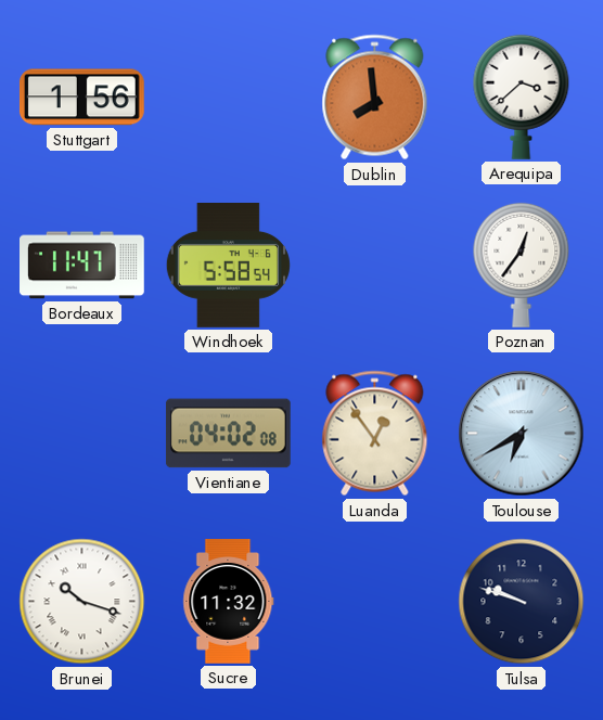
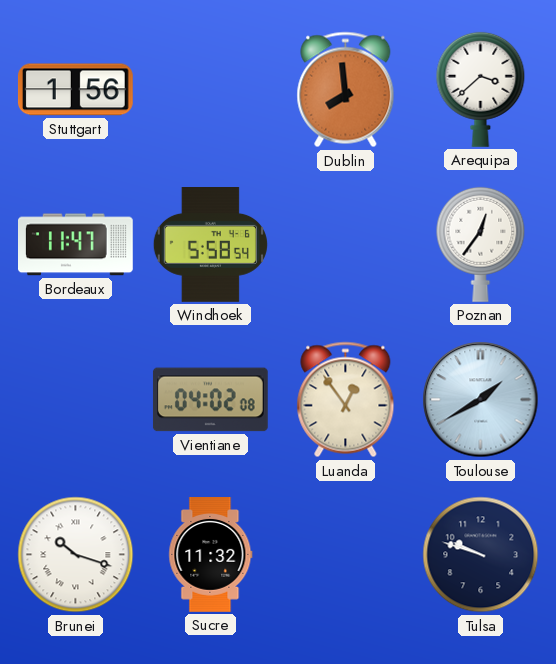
Toulouse: 6:40 -> 1:40 (481, 400)
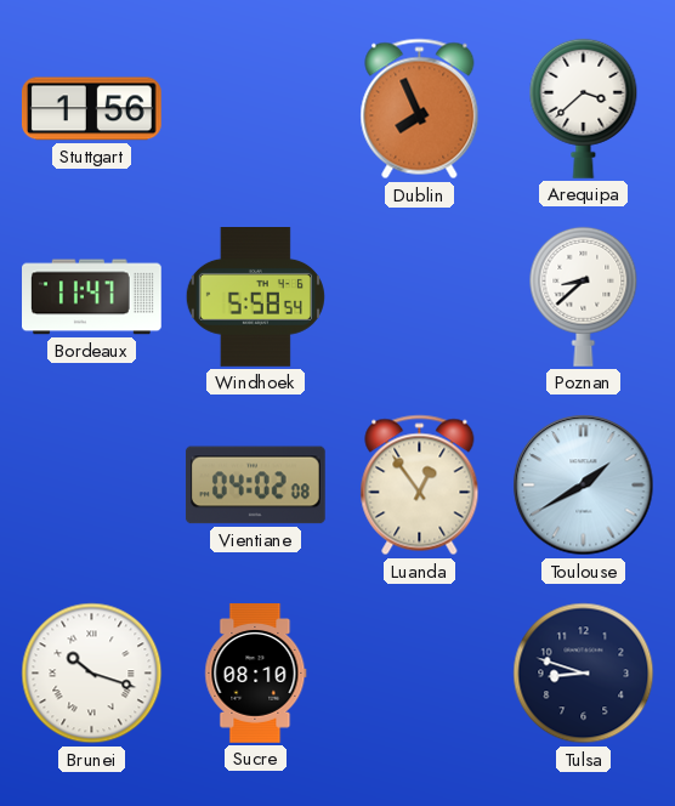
Dublin: 7:59 -> 7:56 (420, 109)
Poznan: 12:36 -> 8:38 (584, 296)
Sucre: 11:32 -> 08:10 (256, 674)
Tulsa: 9:48 -> 8:48 (584, 674)
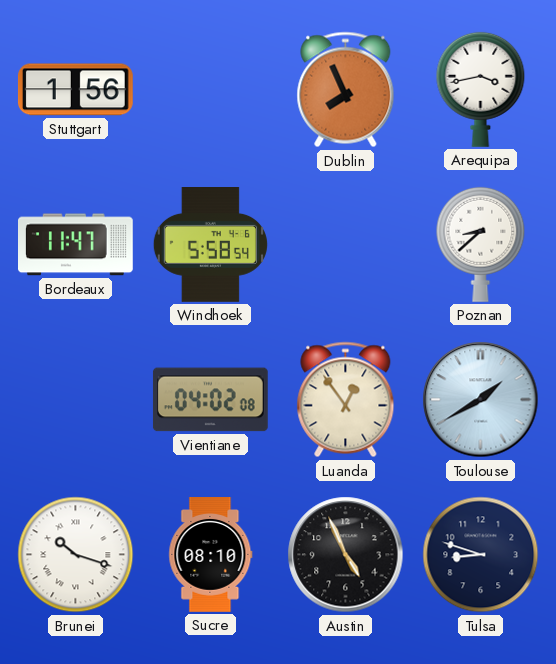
Arequipa: 3:38 -> 3:43 (481, 89)
Austin: none -> 4:56 (346, 555)
